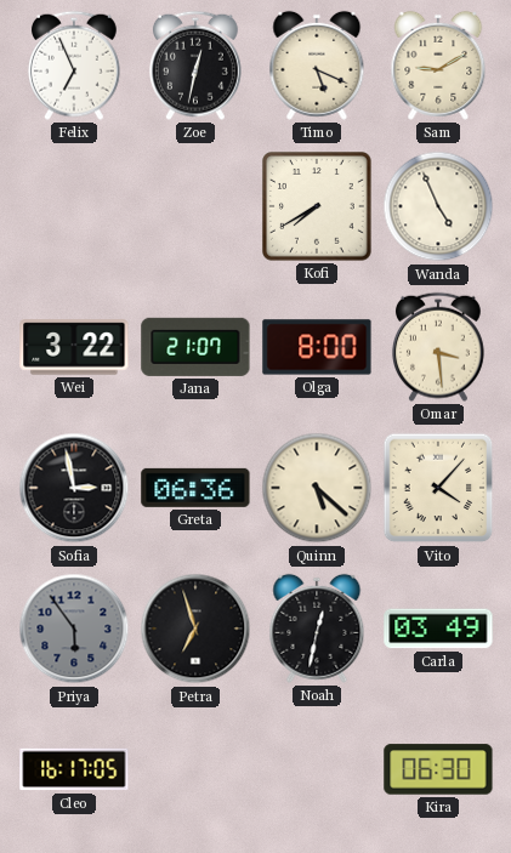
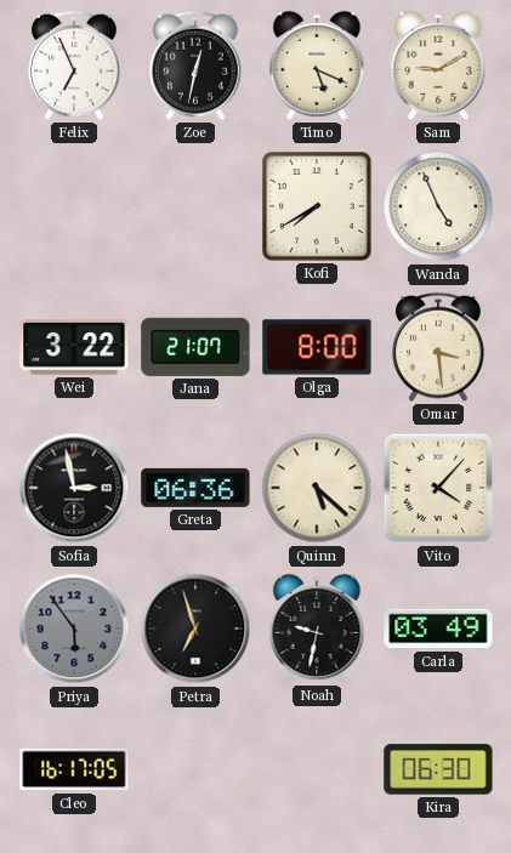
Noah: 12:32 -> 9:32 (317, 629)
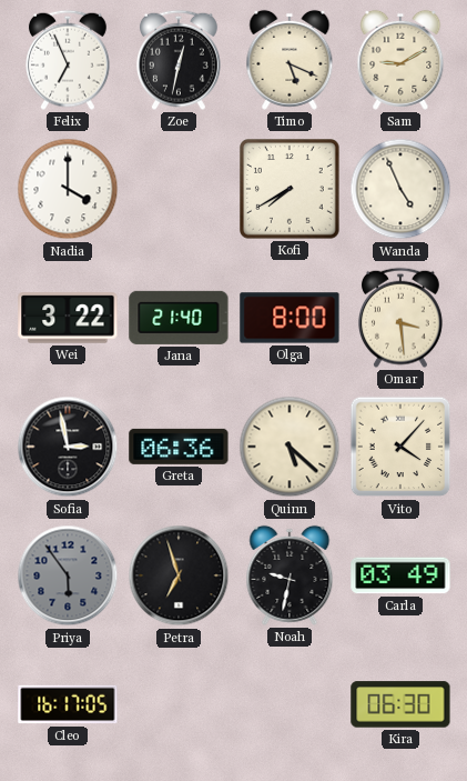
Nadia: none -> 4:00 (68, 189)
Jana: 21:07 -> 21:40 (179, 318)
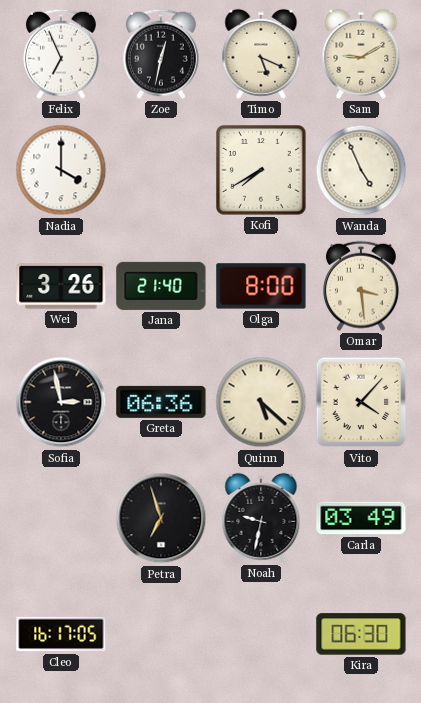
Wei: 3:22 -> 3:26 (61, 286)
Priya: 5:54 -> none (68, 575)
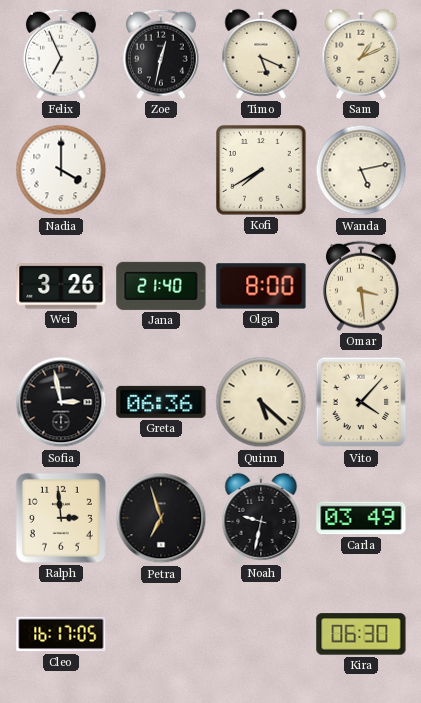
Sam: 9:10 -> 1:11 (361, 54)
Wanda: 4:56 -> 5:13 (361, 170)
Ralph: none -> 2:59 (61, 518)
